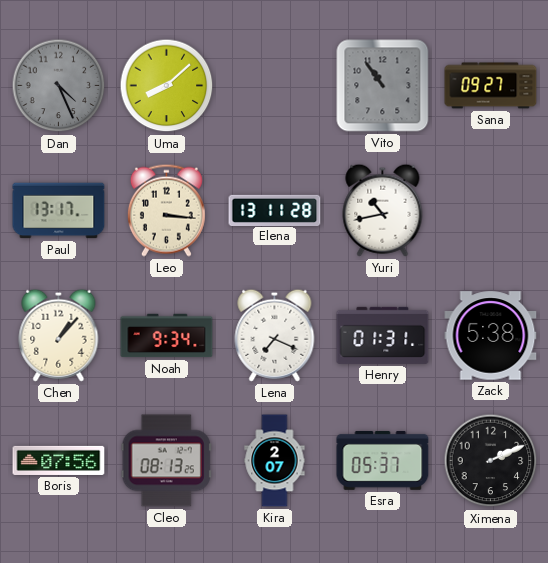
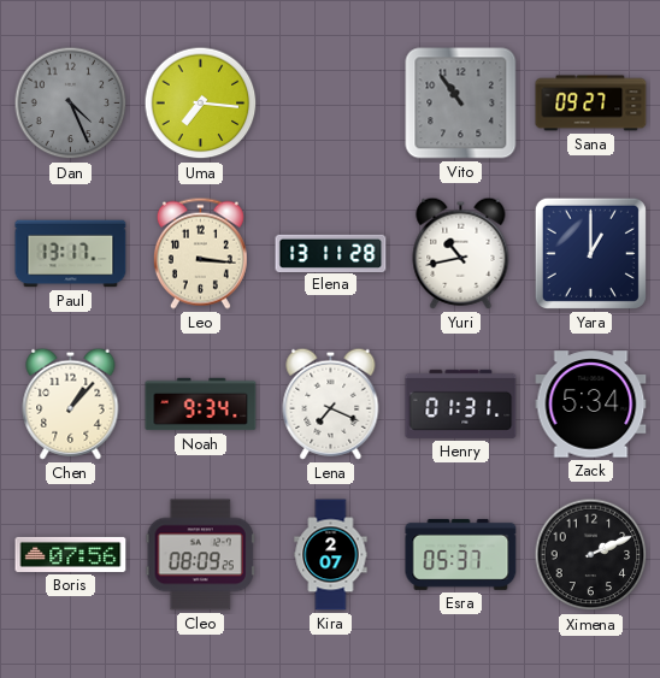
Uma: 8:08 -> 7:16 (201, 104)
Yara: none -> 1:00 (590, 253)
Zack: 5:38 -> 5:34 (591, 405)
Cleo: 08:13 -> 08:09 (200, 555)
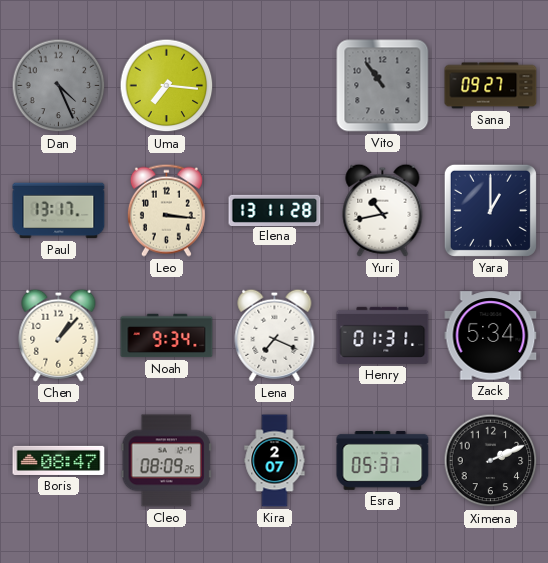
Boris: 07:56 -> 08:47 (59, 460)
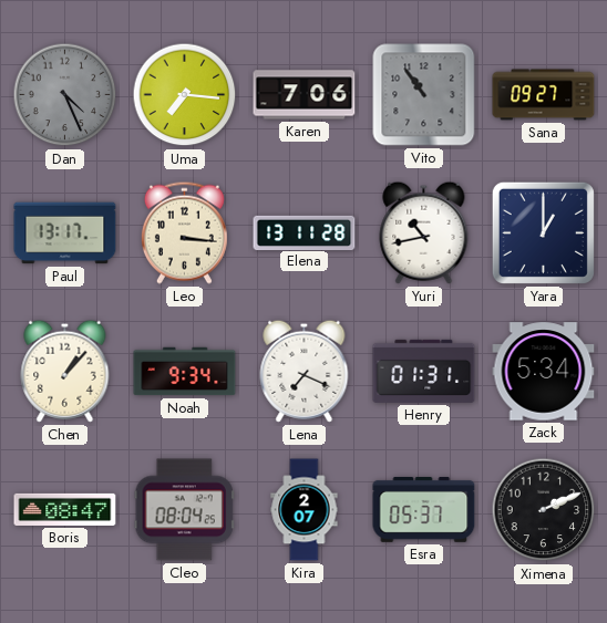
Karen: none -> 7:06 (305, 95)
Cleo: 08:09 -> 08:04 (184, 510)
